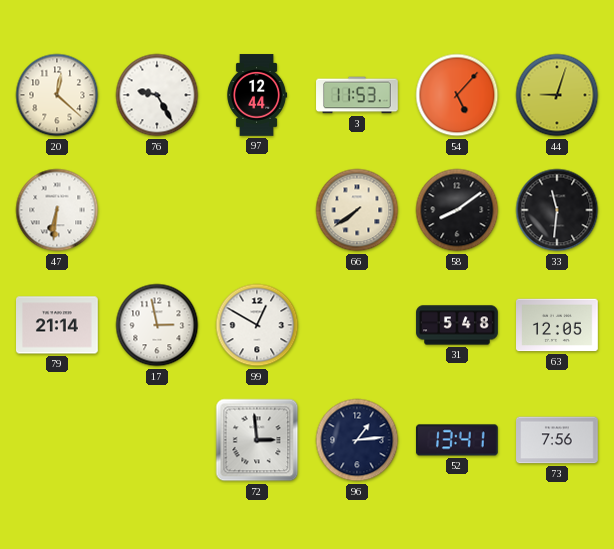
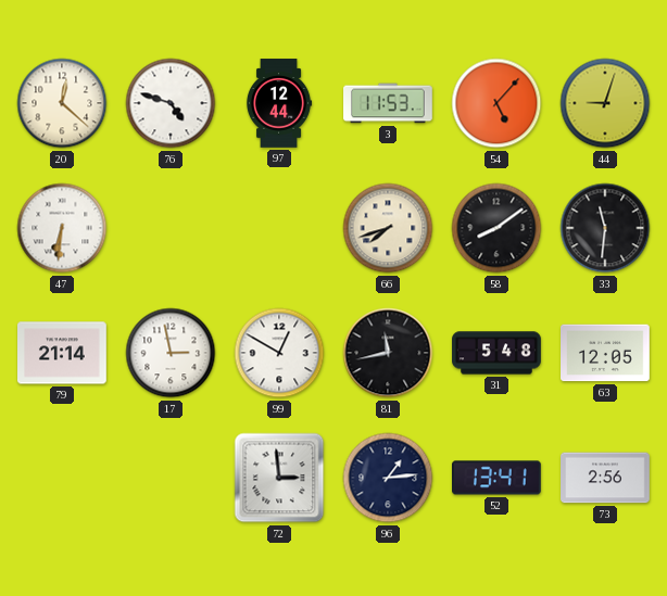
76: 9:25 -> 4:48 (171, 103)
66: 7:39 -> 7:42 (388, 228)
81: none -> 11:43 (388, 353)
73: 7:56 -> 2:56 (605, 478)
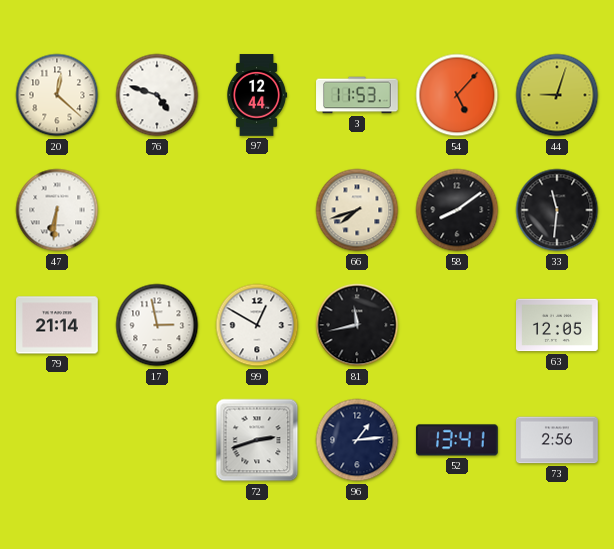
31: 5:48 -> none (496, 353)
72: 2:59 -> 2:42 (257, 440)
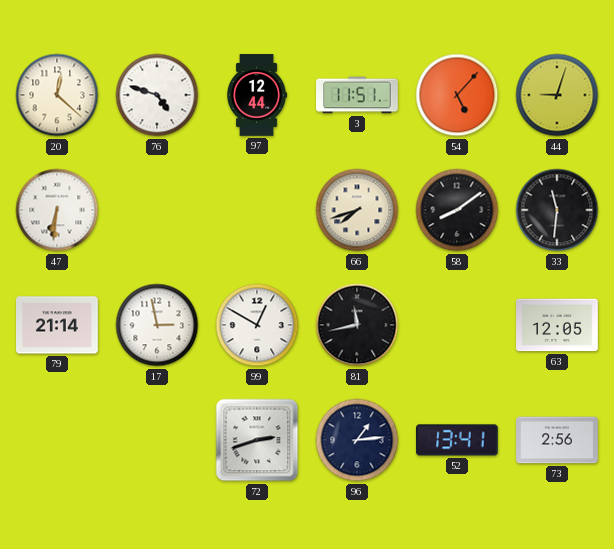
3: 11:53 -> 11:51 (357, 95)
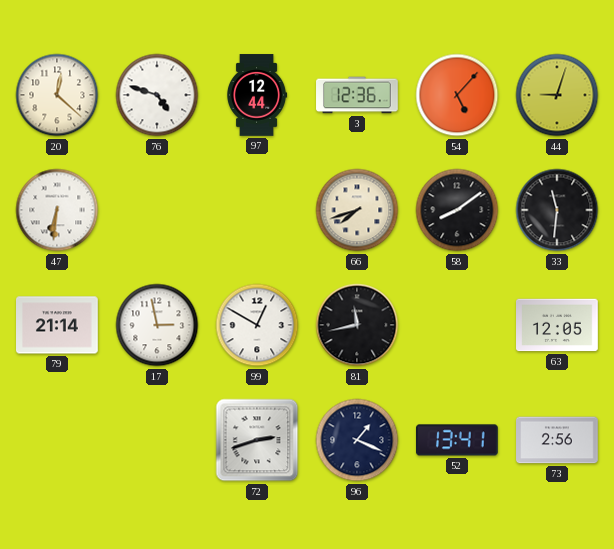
3: 11:51 -> 12:36 (357, 95)
96: 1:14 -> 1:19 (357, 440)
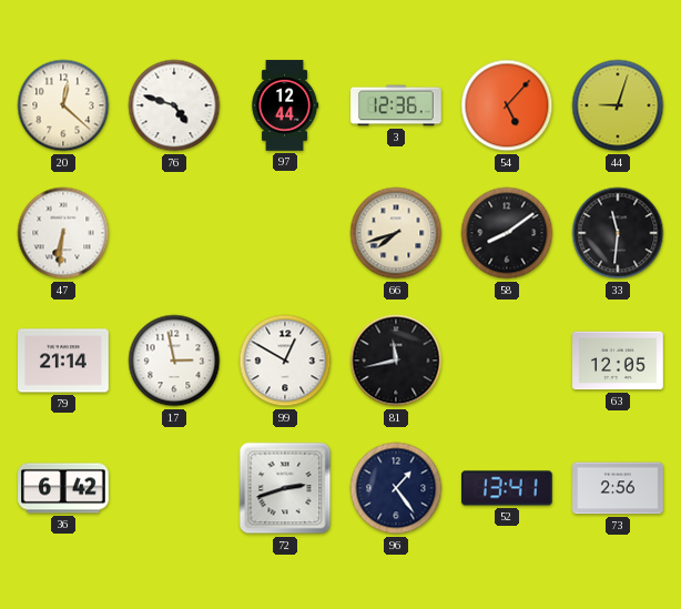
36: none -> 6:42 (63, 488)
96: 1:19 -> 1:24 (396, 488)
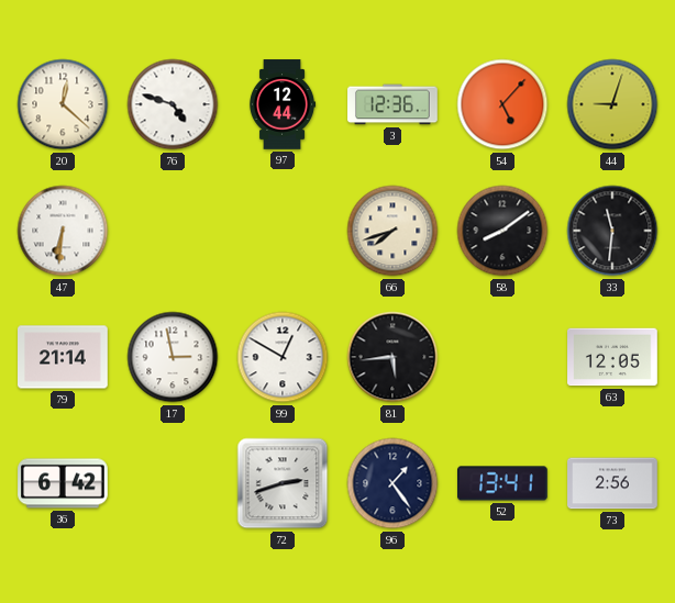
81: 11:43 -> 5:44 (392, 357)
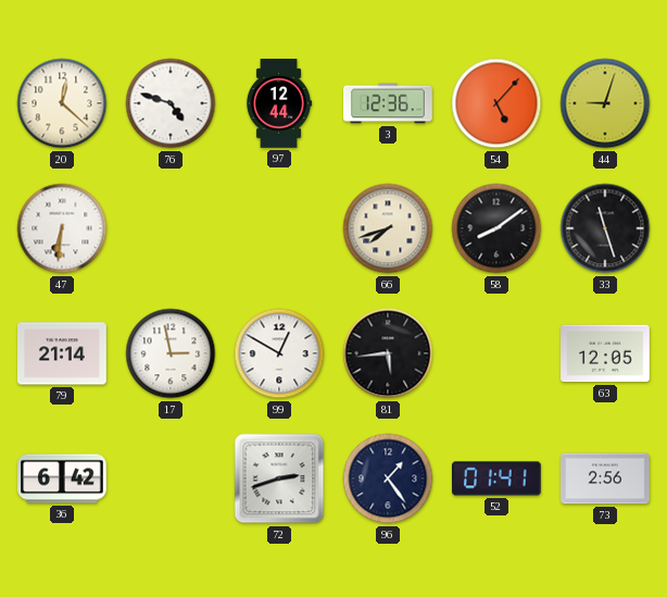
33: 11:31 -> 11:27 (605, 228)
52: 13:41 -> 01:41 (498, 478)
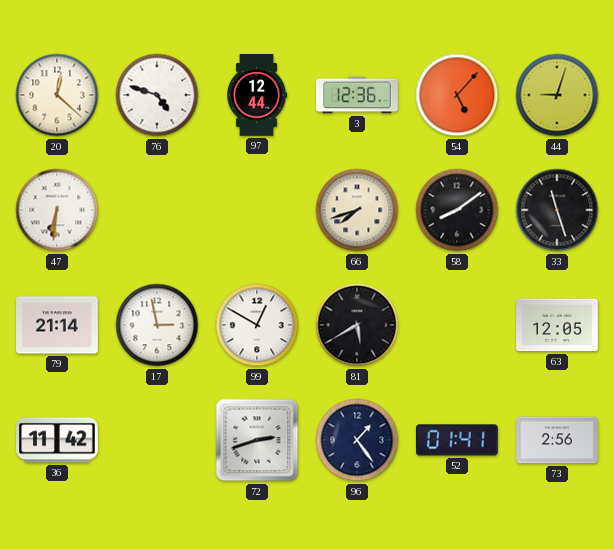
81: 5:44 -> 5:40 (357, 325)
36: 6:42 -> 11:42 (57, 440)
